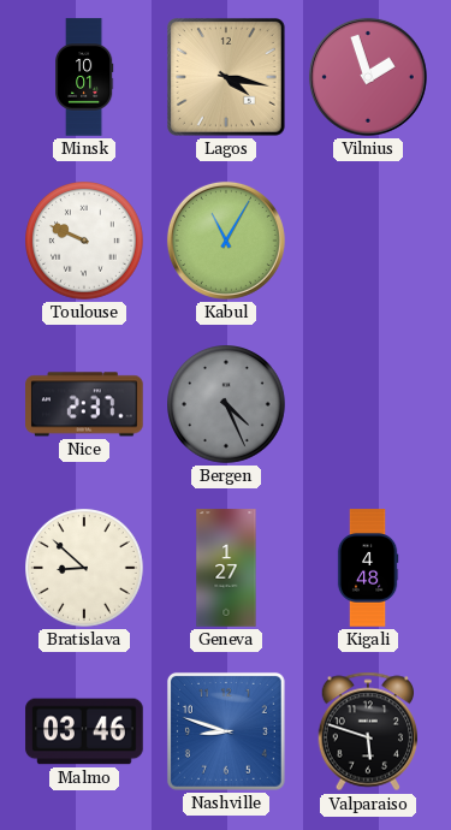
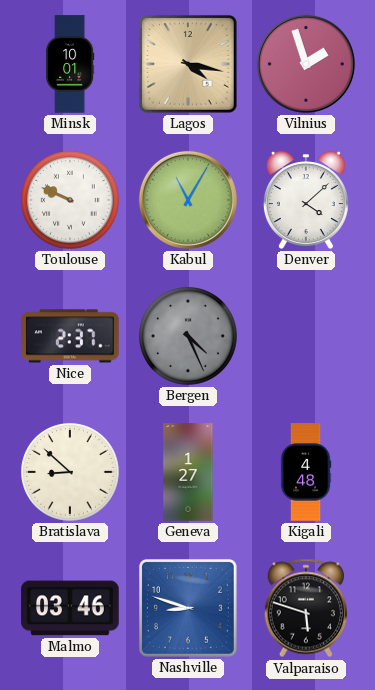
Denver: none -> 4:08 (306, 200)
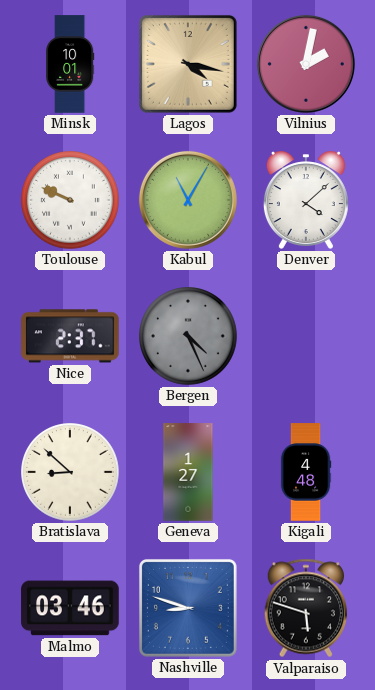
Vilnius: 1:57 -> 2:02 (306, 64)
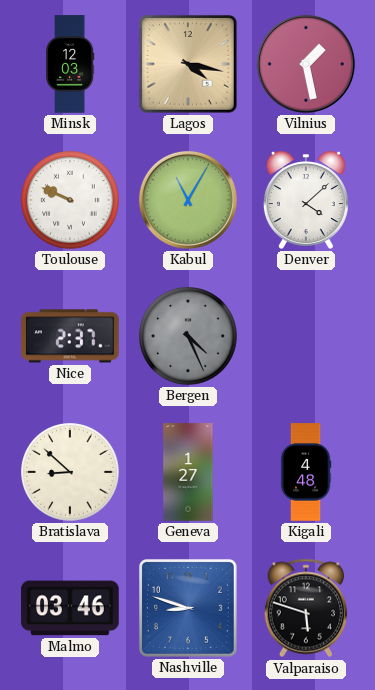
Minsk: 10:01 -> 12:03 (70, 64)
Vilnius: 2:02 -> 1:28 (306, 64)
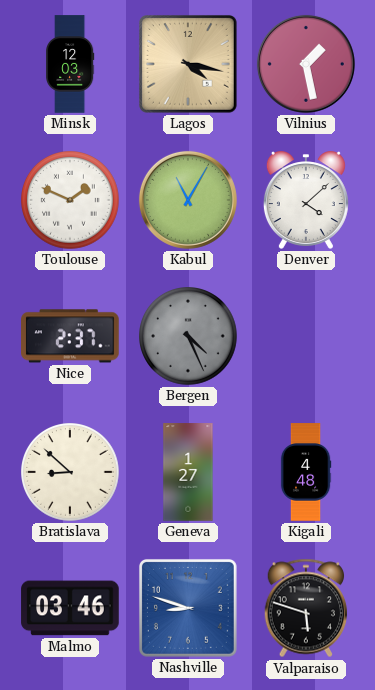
Toulouse: 9:49 -> 1:49 (71, 201)
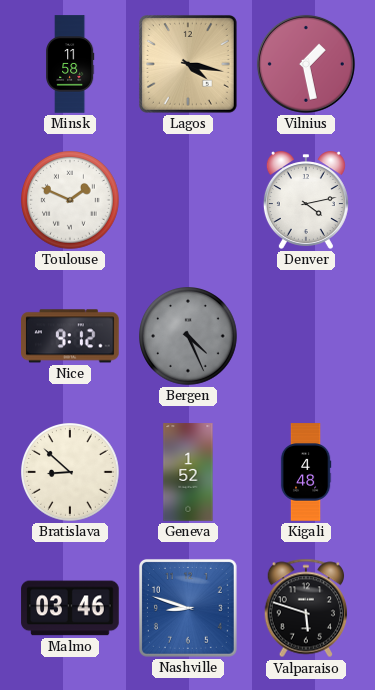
Minsk: 12:03 -> 11:58 (70, 64)
Kabul: 11:05 -> none (188, 200)
Denver: 4:08 -> 4:13 (306, 200)
Nice: 2:37 -> 9:12 (70, 336)
Geneva: 1:27 -> 1:52 (188, 472)
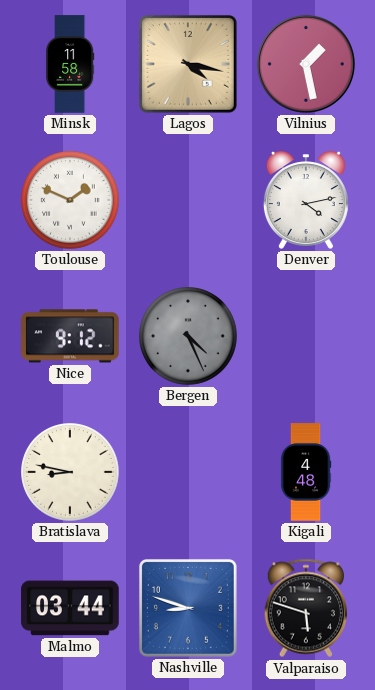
Bratislava: 8:52 -> 8:47 (71, 473)
Geneva: 1:52 -> none (188, 472)
Malmo: 03:46 -> 03:44 (70, 608)
